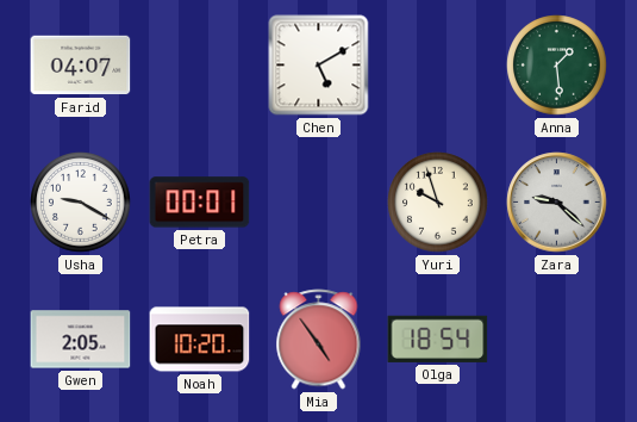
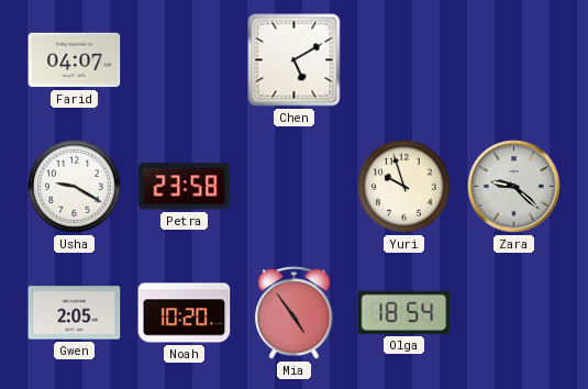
Anna: 1:29 -> none (557, 66)
Petra: 00:01 -> 23:58 (185, 187)
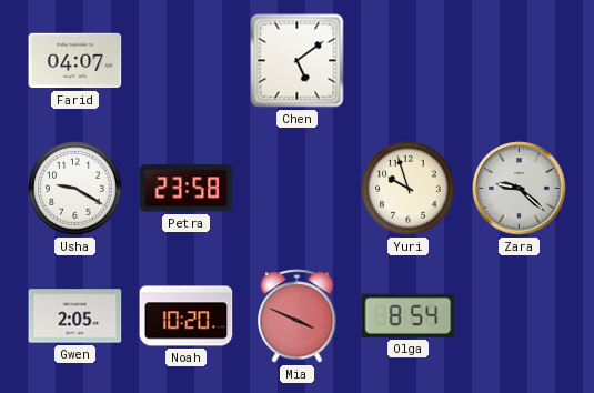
Chen: 5:10 -> 5:09 (298, 61)
Mia: 4:54 -> 3:49 (298, 316)
Olga: 18:54 -> 8:54 (409, 315)
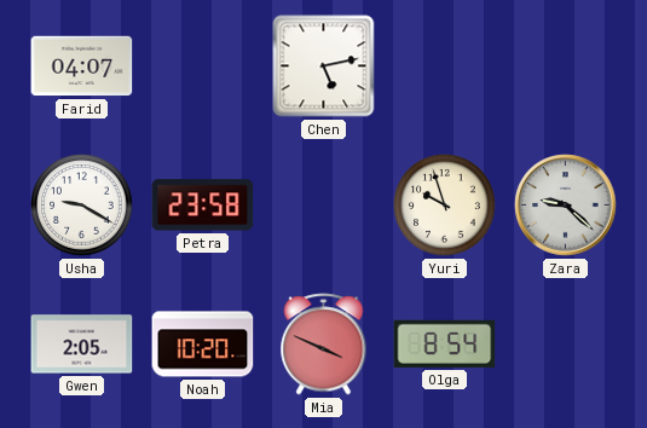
Chen: 5:09 -> 5:13 (324, 66)
